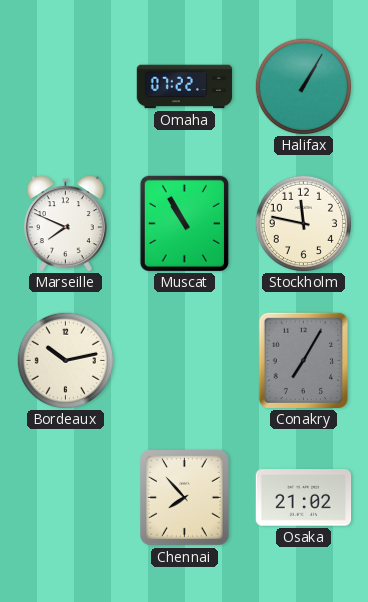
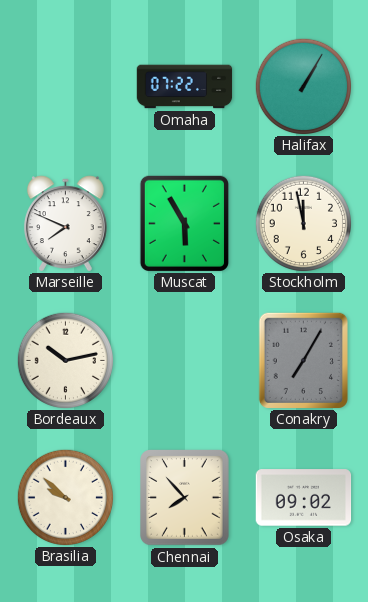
Muscat: 10:55 -> 5:55 (184, 223)
Stockholm: 11:47 -> 11:58 (303, 223)
Brasilia: none -> 9:52 (65, 497)
Osaka: 21:02 -> 09:02 (304, 498)
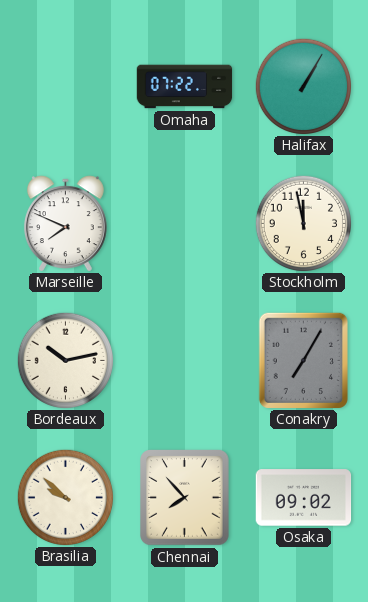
Muscat: 5:55 -> none (184, 223)
